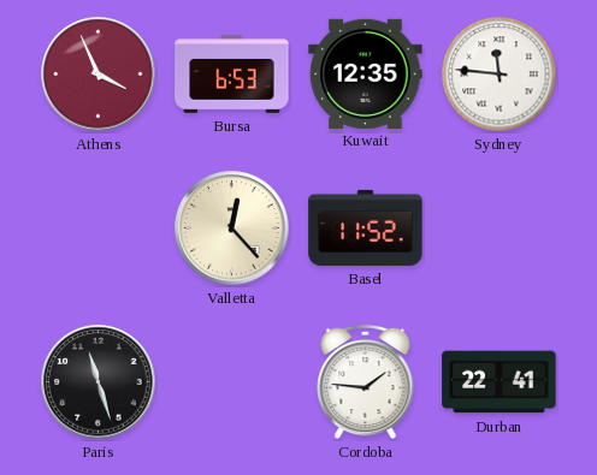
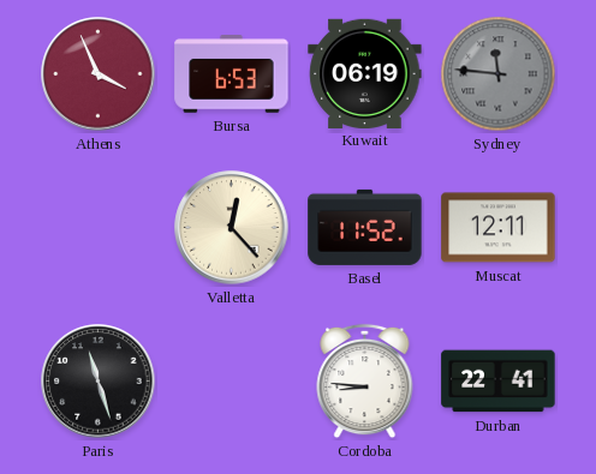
Kuwait: 12:35 -> 06:19 (365, 73)
Sydney dial: white -> grey (499, 74)
Muscat: none -> 12:11 (499, 228)
Cordoba: 1:46 -> 8:46 (365, 382)
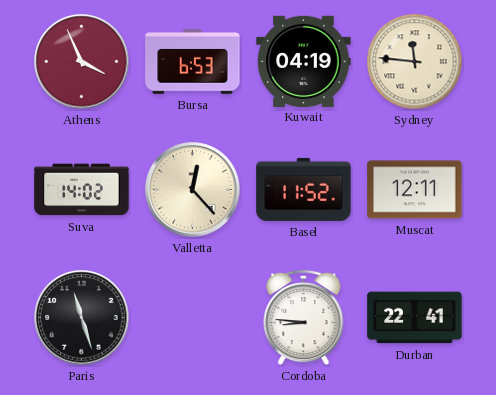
Kuwait: 06:19 -> 04:19 (304, 61)
Sydney dial: grey -> cream (415, 62)
Suva: none -> 14:02 (82, 190)
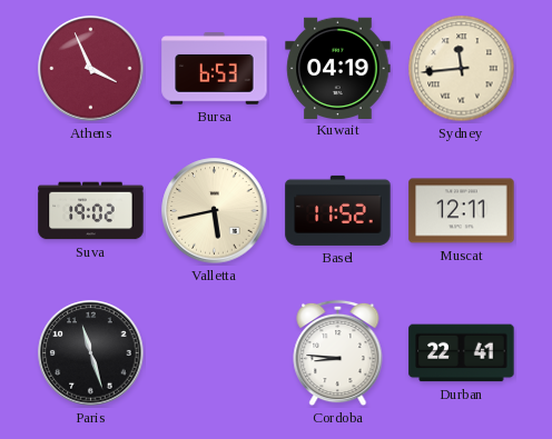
Sydney: 11:46 -> 11:44 (462, 69)
Suva: 14:02 -> 19:02 (91, 211)
Valletta: 12:23 -> 5:43 (215, 211)
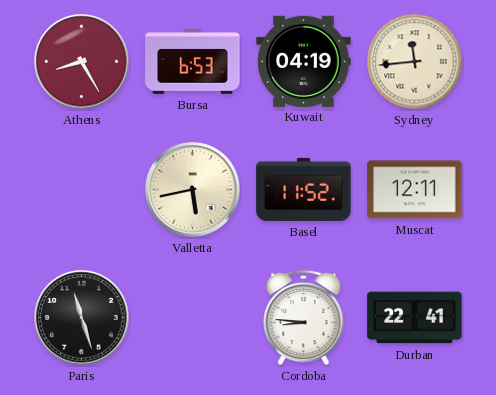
Athens: 3:56 -> 8:25 (82, 62)
Suva: 19:02 -> none (91, 211)
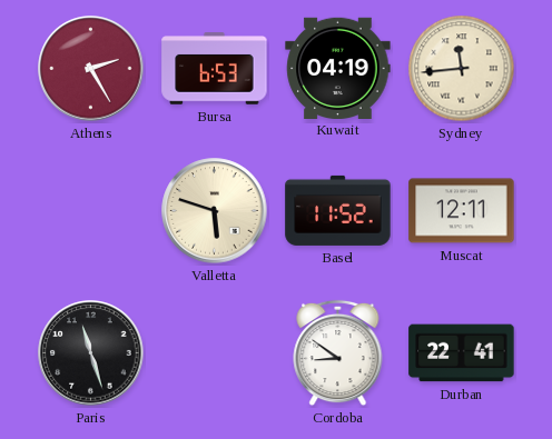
Athens: 8:25 -> 2:25 (91, 69)
Valletta: 5:43 -> 5:48 (215, 211)
Cordoba: 8:46 -> 8:51 (338, 353)
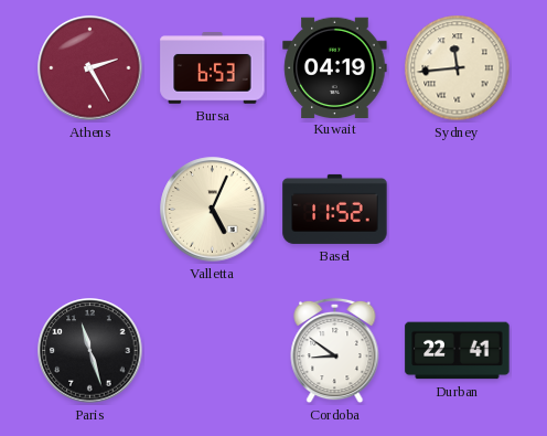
Valletta: 5:48 -> 5:04 (213, 210)
Muscat: 12:11 -> none (462, 211)
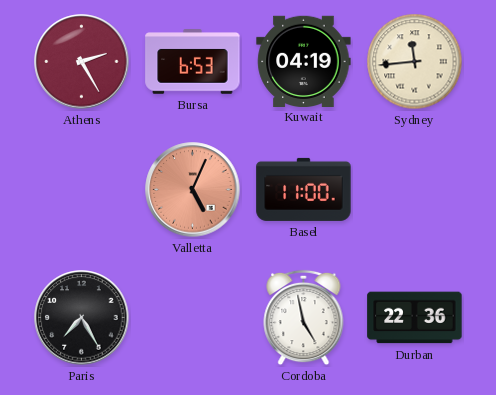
Valletta dial: cream -> salmon (193, 190)
Basel: 11:52 -> 11:00 (304, 189)
Paris: 11:27 -> 7:25 (82, 318)
Cordoba: 8:51 -> 4:58 (304, 318)
Durban: 22:41 -> 22:36 (415, 318)
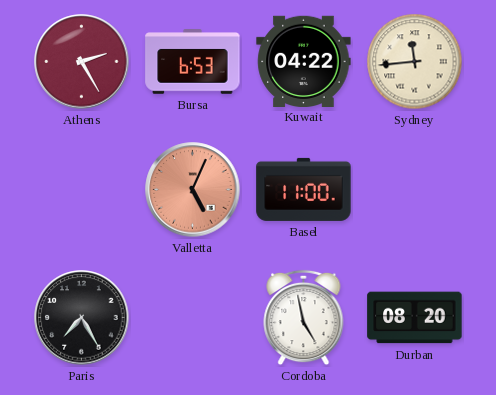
Kuwait: 04:19 -> 04:22 (304, 61)
Durban: 22:36 -> 08:20 (415, 318)
